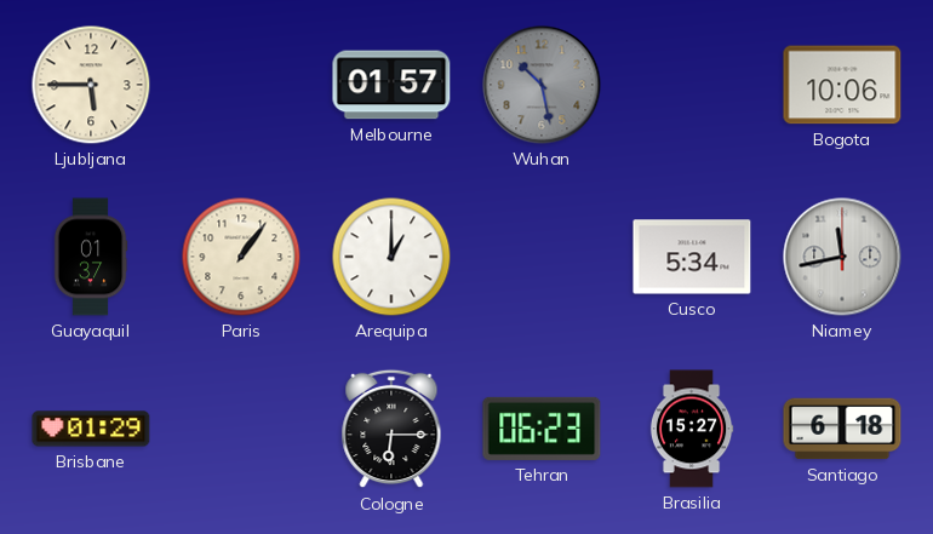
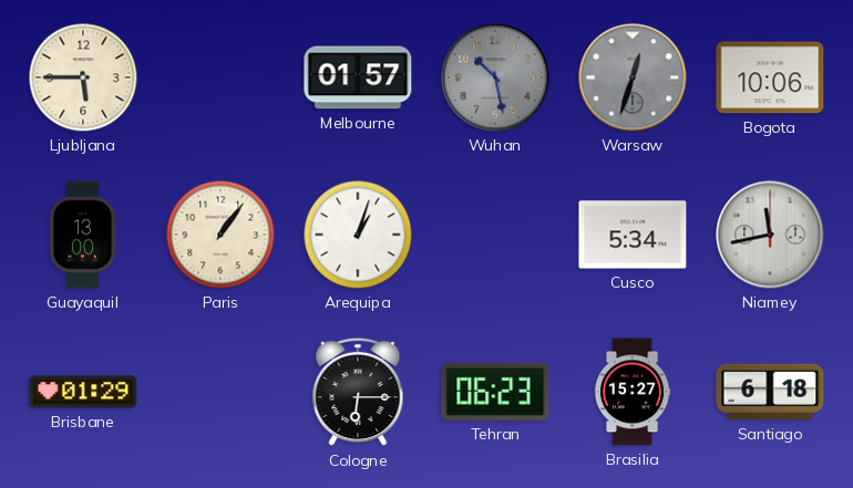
Warsaw: none -> 12:33 (633, 77)
Guayaquil: 01:37 -> 13:00 (83, 235)
Arequipa: 1:00 -> 1:03 (358, 235)
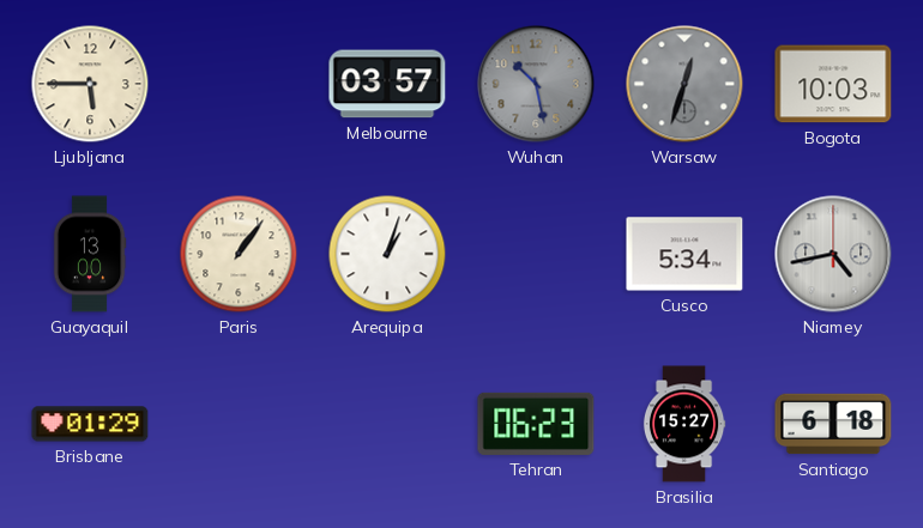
Melbourne: 01:57 -> 03:57 (387, 84)
Bogota: 10:06 -> 10:03 (833, 84)
Niamey: 11:43 -> 4:43 (833, 254)
Cologne: 6:15 -> none (358, 392)
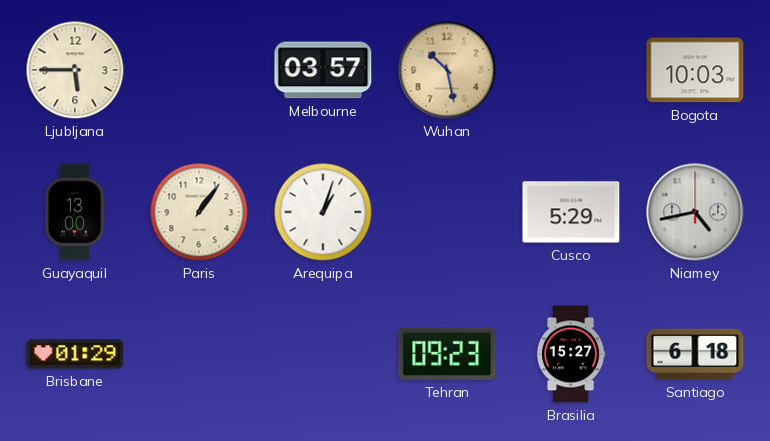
Wuhan dial: grey -> champagne (447, 70)
Warsaw: 12:33 -> none (684, 84)
Cusco: 5:34 -> 5:29 (571, 212)
Tehran: 06:23 -> 09:23 (447, 354)
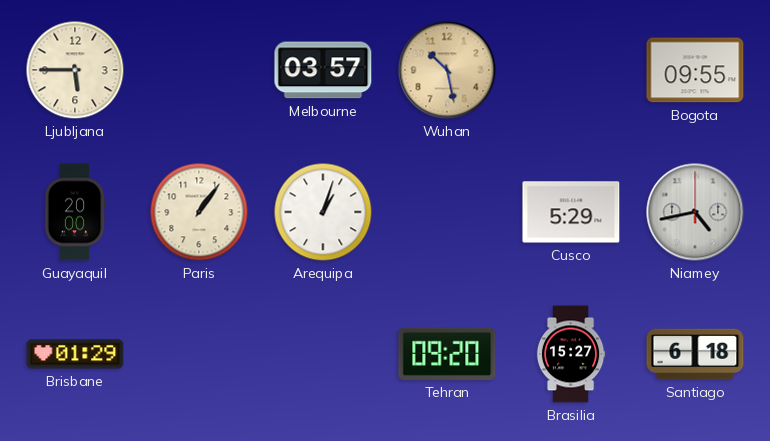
Bogota: 10:03 -> 09:55 (695, 70)
Guayaquil: 13:00 -> 20:00 (75, 212)
Tehran: 09:23 -> 09:20 (447, 354)
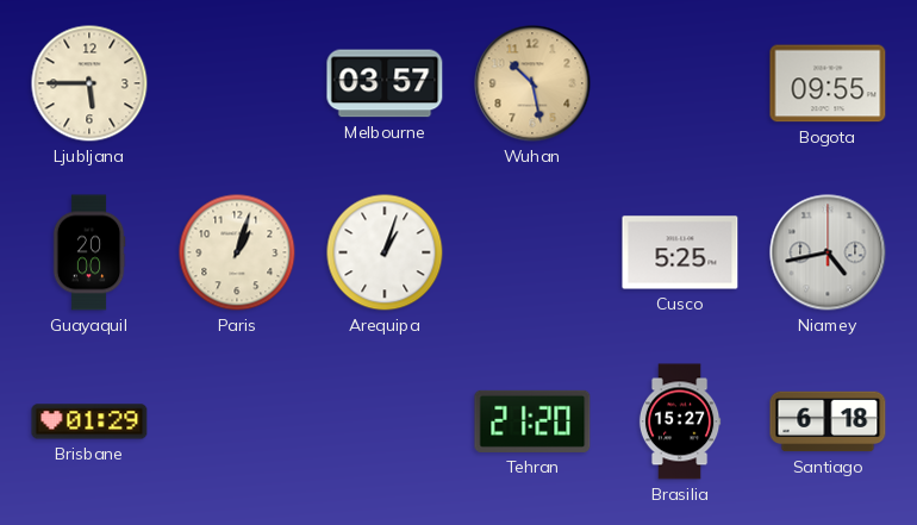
Paris: 1:06 -> 1:03 (237, 252)
Cusco: 5:29 -> 5:25 (680, 252)
Tehran: 09:20 -> 21:20 (532, 421)
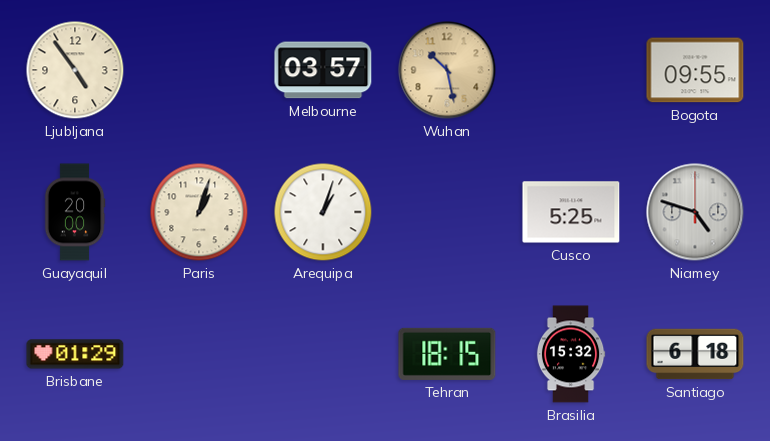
Ljubljana: 5:45 -> 4:54 (75, 70)
Niamey: 4:43 -> 4:48 (695, 212)
Tehran: 21:20 -> 18:15 (447, 354)
Brasilia: 15:27 -> 15:32 (571, 354)
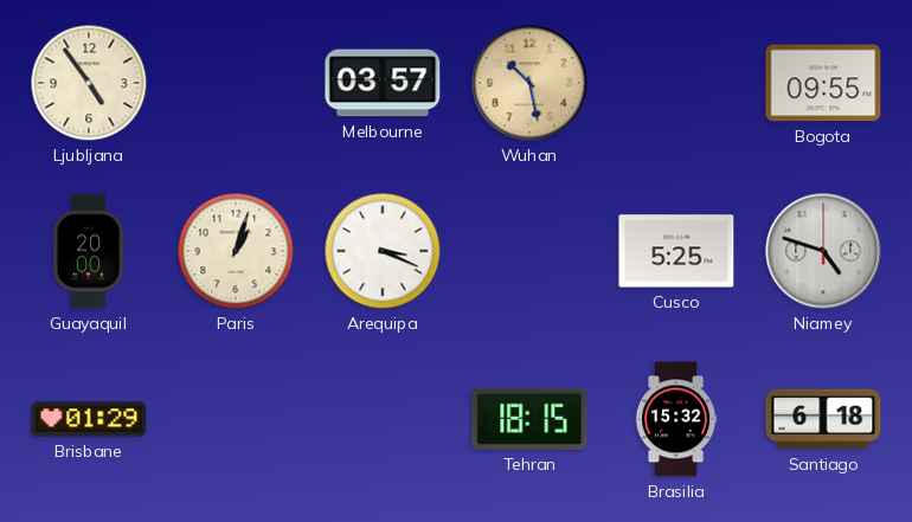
Arequipa: 1:03 -> 3:19 (383, 251)
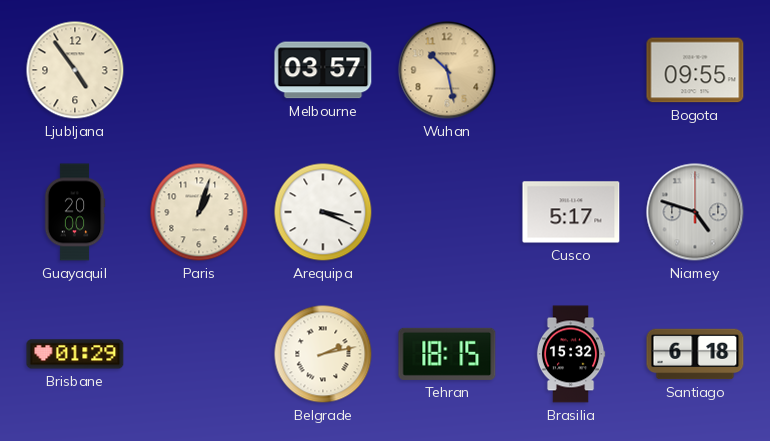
Cusco: 5:25 -> 5:17 (571, 212)
Belgrade: none -> 2:13 (323, 354)
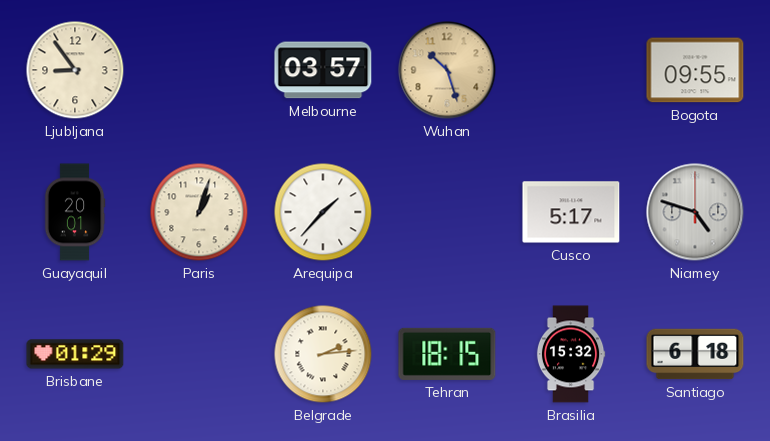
Ljubljana: 4:54 -> 8:54 (75, 70)
Wuhan: 10:28 -> 10:27 (447, 70)
Guayaquil: 20:00 -> 20:01 (75, 212)
Arequipa: 3:19 -> 1:37 (323, 212)
Belgrade: 2:13 -> 2:14 (323, 354)
